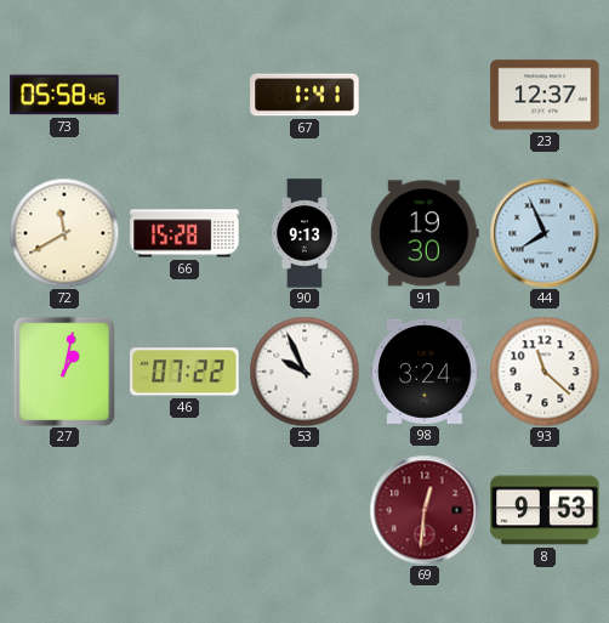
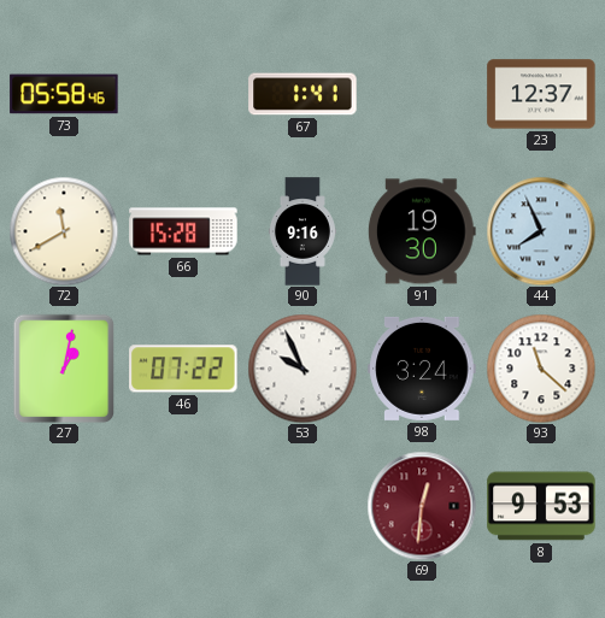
90: 9:13 -> 9:16 (302, 231)
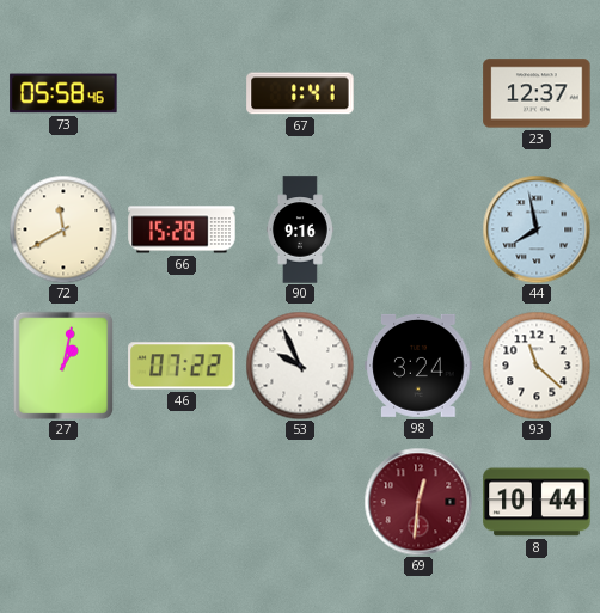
91: 19:30 -> none (422, 231)
44: 7:56 -> 7:58 (537, 229)
8: 9:53 -> 10:44 (537, 502)
